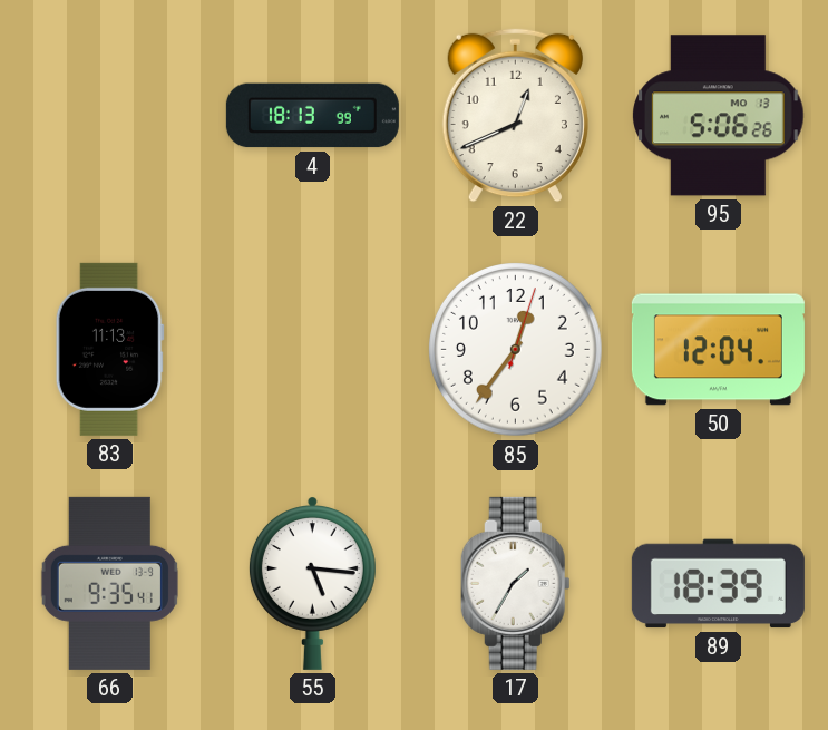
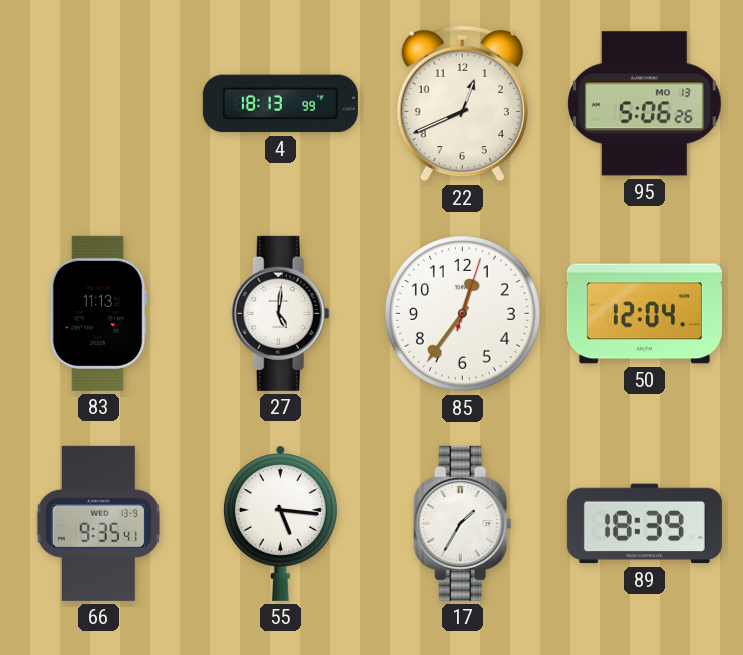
27: none -> 5:01 (280, 313)
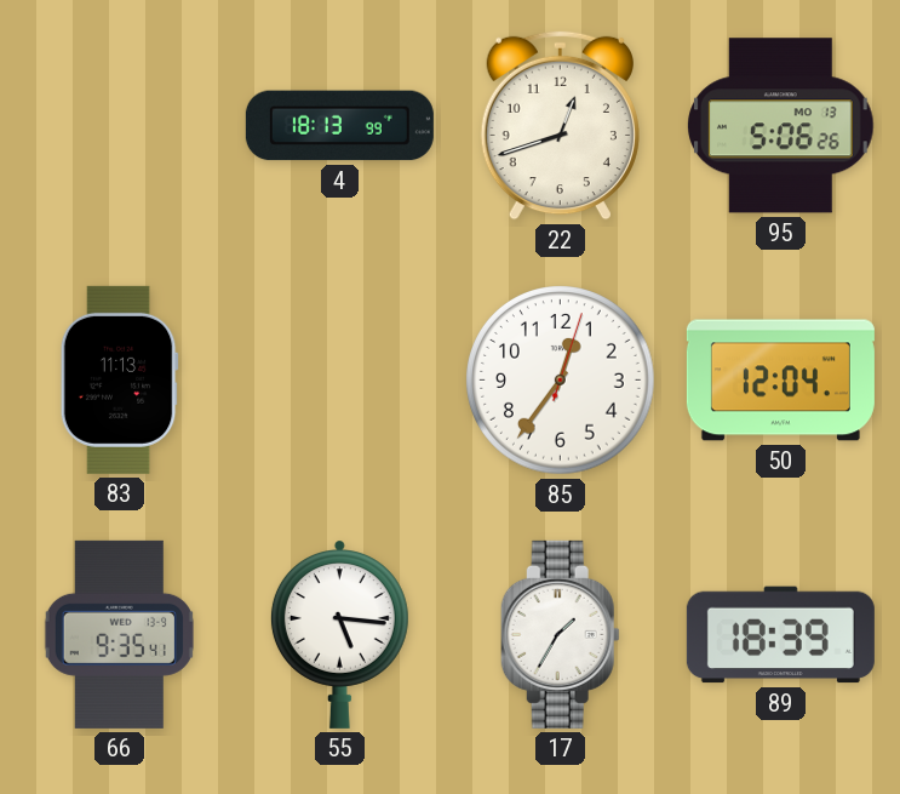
22: 12:41 -> 12:42 (560, 126)
27: 5:01 -> none (280, 313)
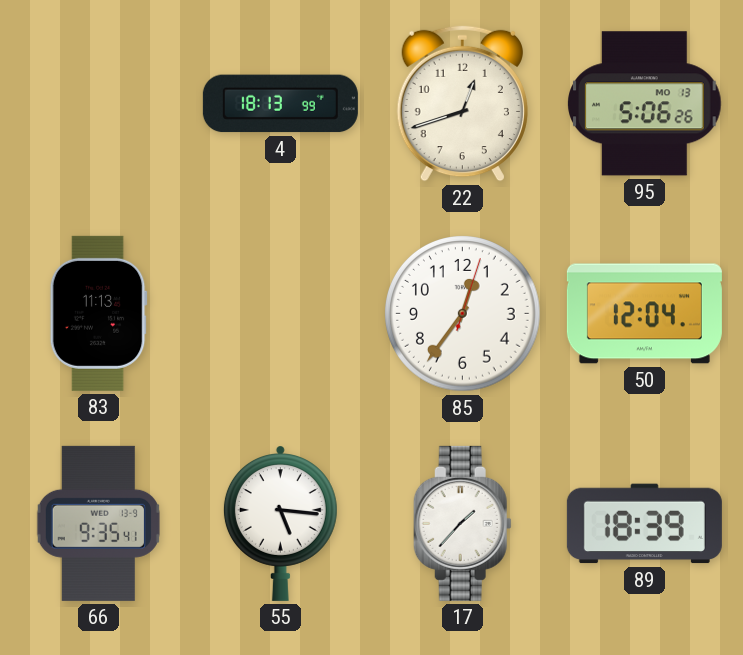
17: 1:35 -> 1:37 (462, 523)
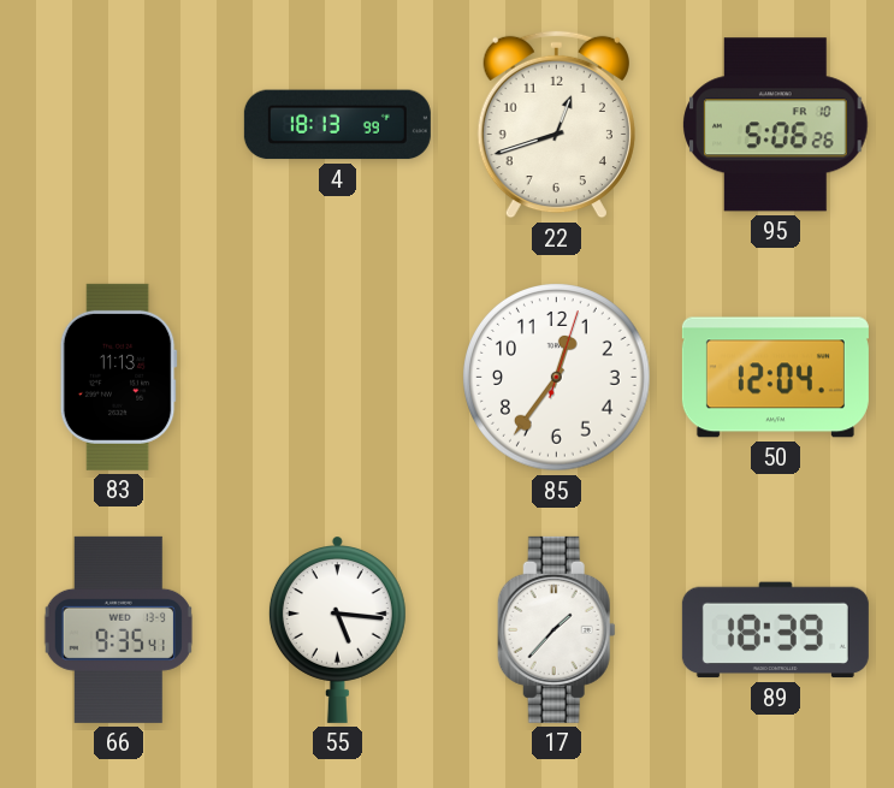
95 date: MO 13 -> FR 10 (776, 125)
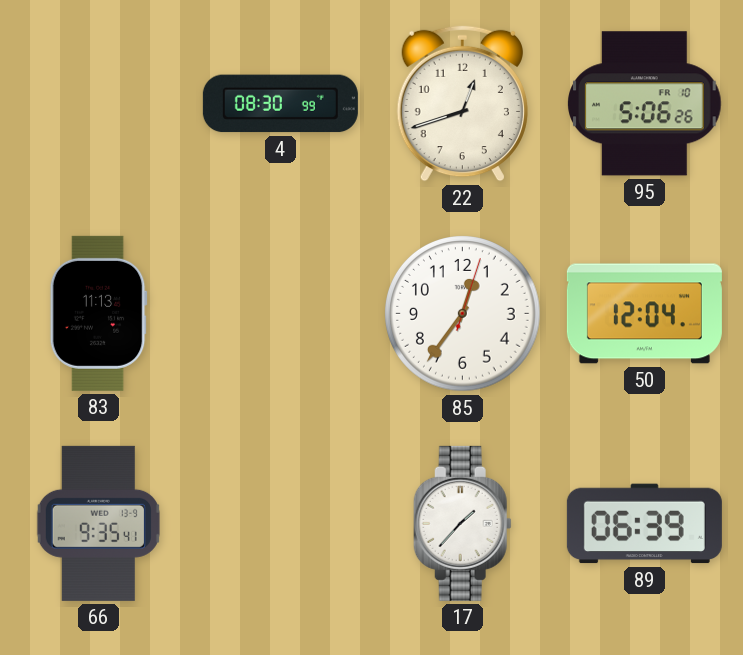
4: 18:13 -> 08:30 (280, 104)
55: 5:16 -> none (337, 630)
89: 18:39 -> 06:39 (644, 524)
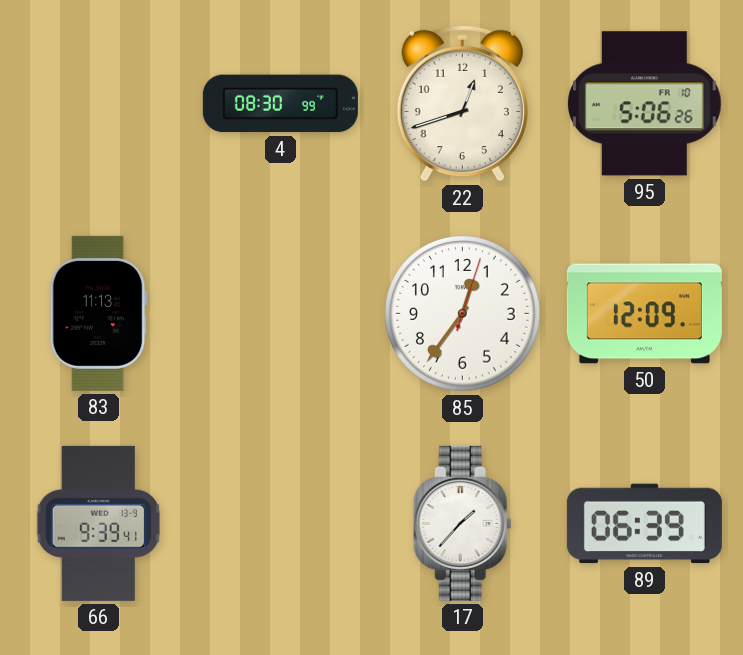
50: 12:04 -> 12:09 (644, 314)
66: 9:35 -> 9:39 (98, 523)
